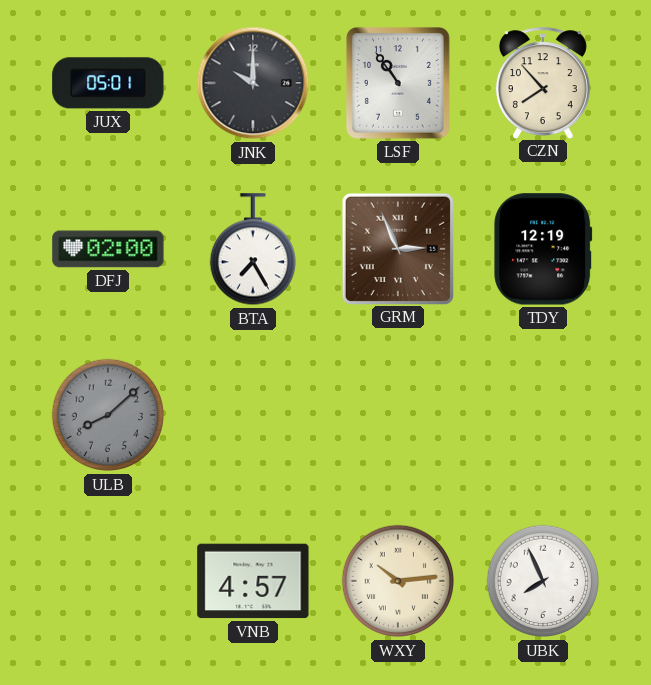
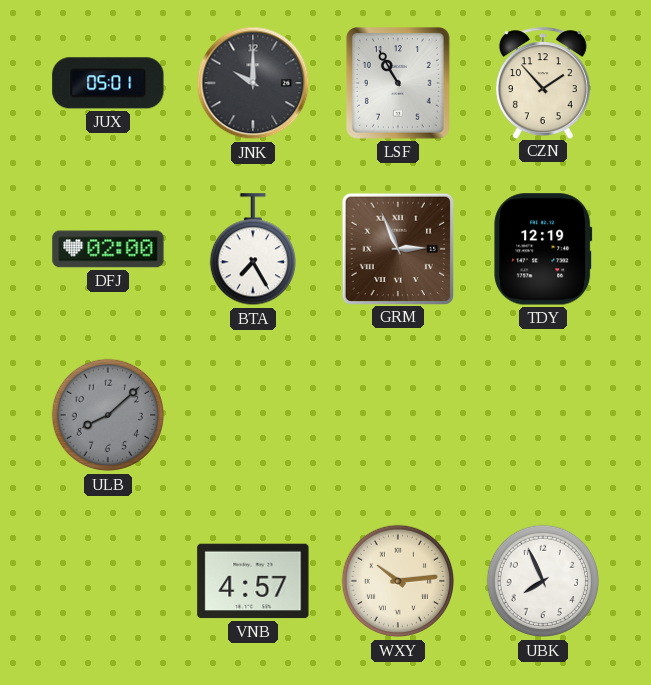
LSF: 10:54 -> 10:55 (398, 83)
CZN: 7:53 -> 1:53 (543, 83)
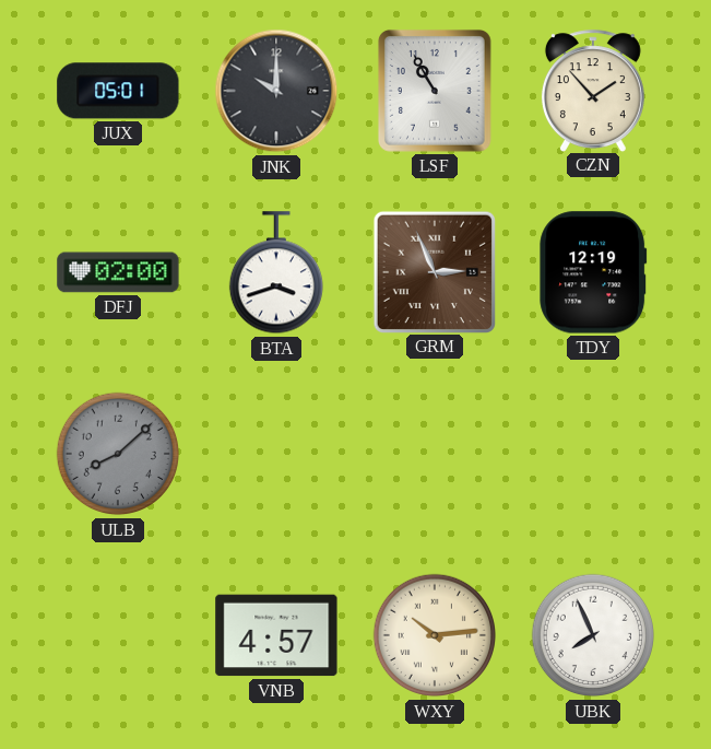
BTA: 7:25 -> 3:42 (276, 273)
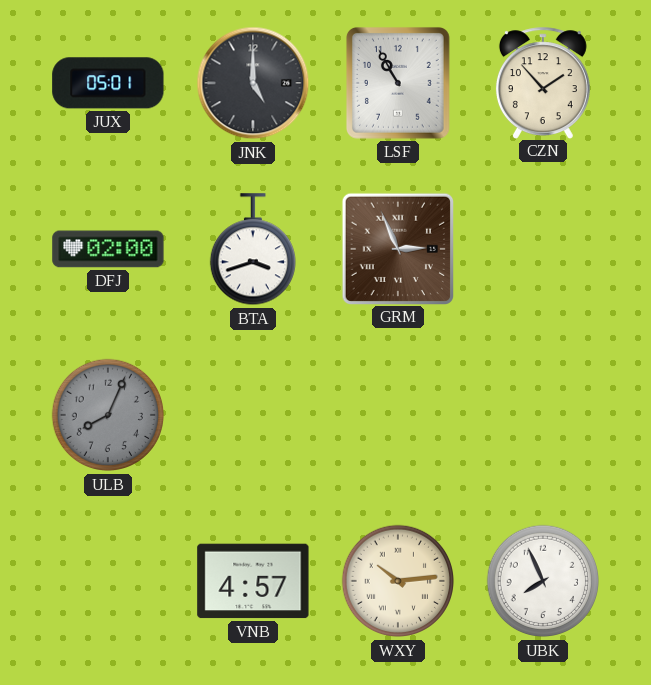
JNK: 10:00 -> 5:00 (253, 83)
TDY: 12:19 -> none (593, 272)
ULB: 8:08 -> 8:04 (108, 415)
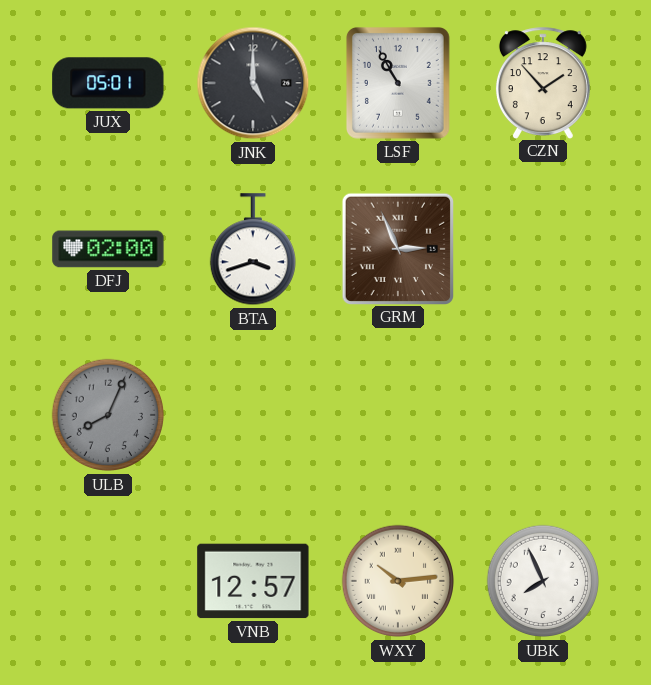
VNB: 4:57 -> 12:57 (253, 581)
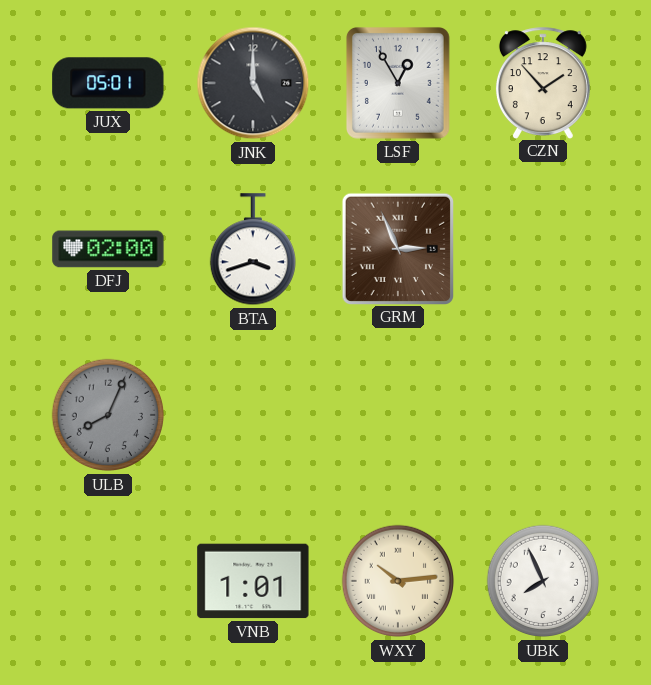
LSF: 10:55 -> 12:55 (398, 83)
VNB: 12:57 -> 1:01 (253, 581)
